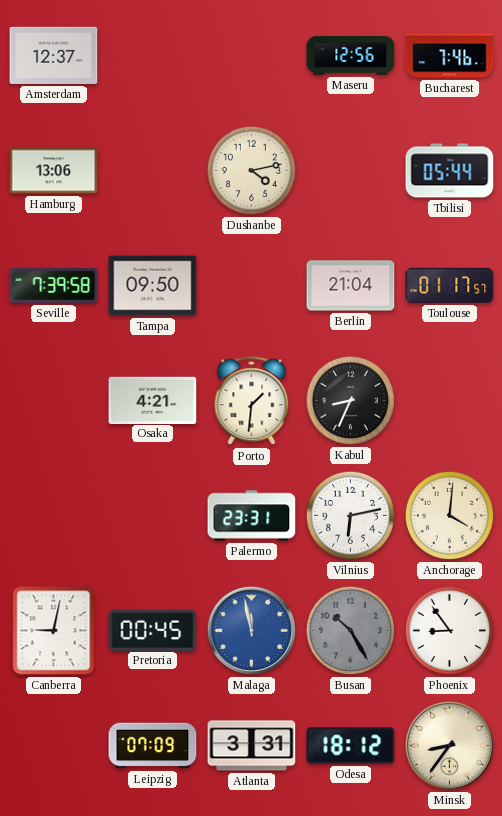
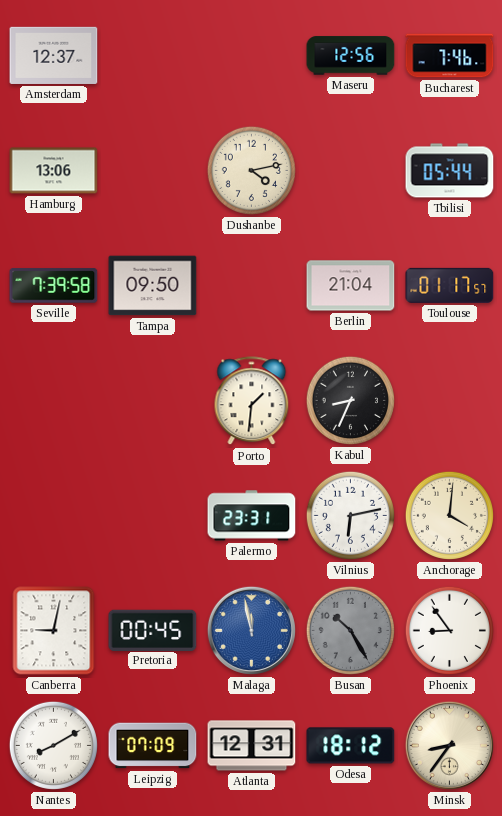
Osaka: 4:21 -> none (153, 400)
Nantes: none -> 8:10 (53, 745)
Atlanta: 3:31 -> 12:31 (252, 746)
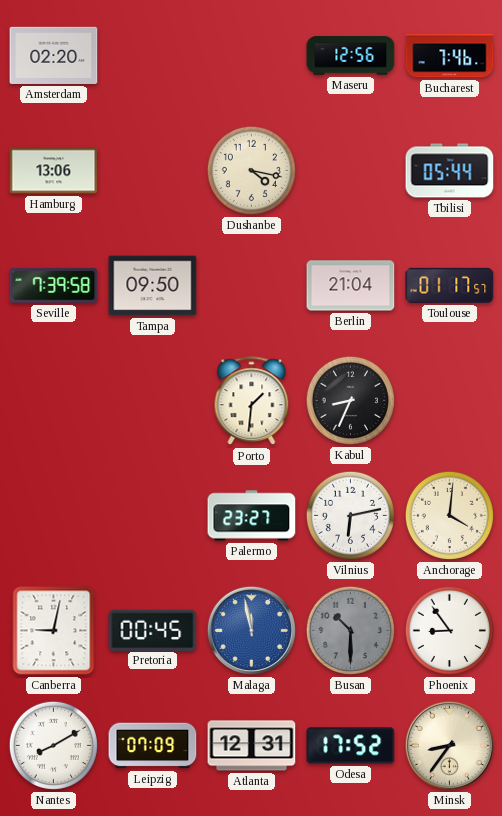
Amsterdam: 12:37 -> 02:20 (54, 55)
Dushanbe: 4:13 -> 4:17 (251, 170)
Palermo: 23:31 -> 23:27 (252, 516)
Busan: 10:25 -> 10:30 (350, 630)
Odesa: 18:12 -> 17:52 (351, 746)
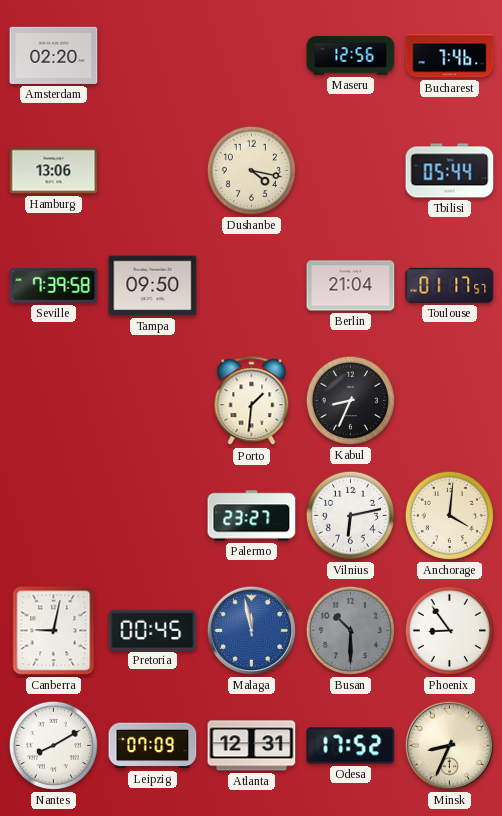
Minsk: 8:36 -> 8:34 (449, 745)
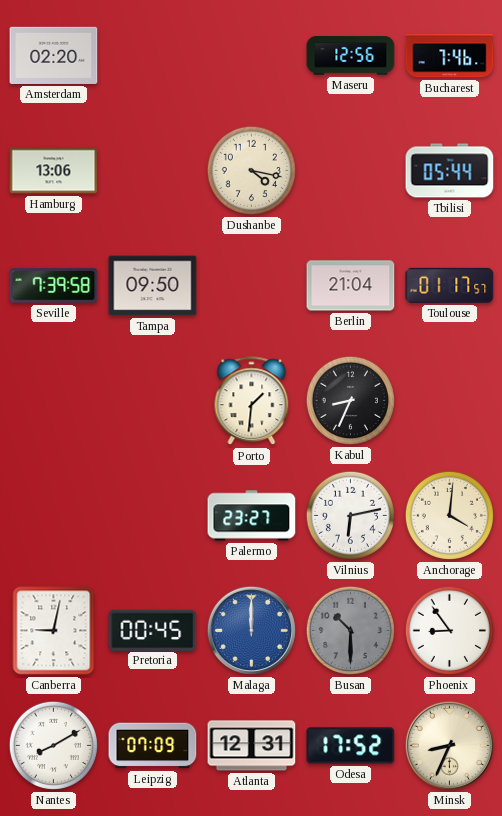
Malaga: 11:58 -> 12:00 (251, 630)
